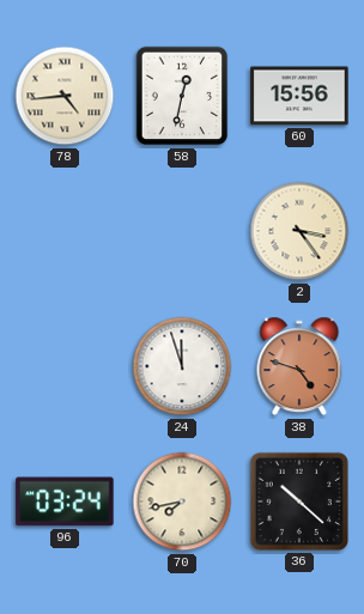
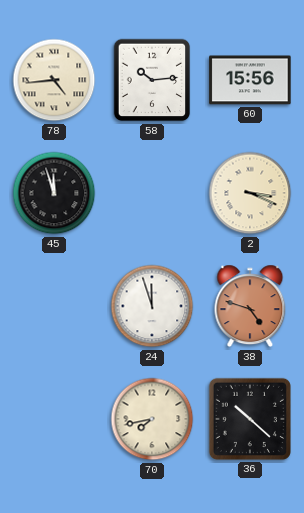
58: 12:32 -> 10:14 (152, 80)
45: none -> 11:57 (54, 193)
2: 3:24 -> 3:19 (250, 193)
96: 03:24 -> none (65, 501)
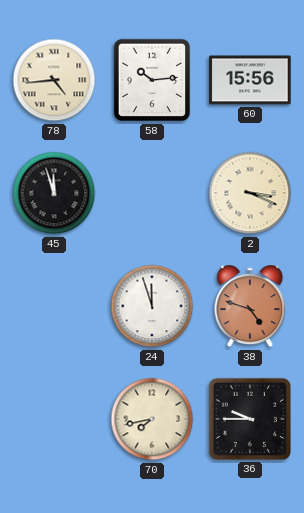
36: 10:22 -> 9:45 (250, 419)
